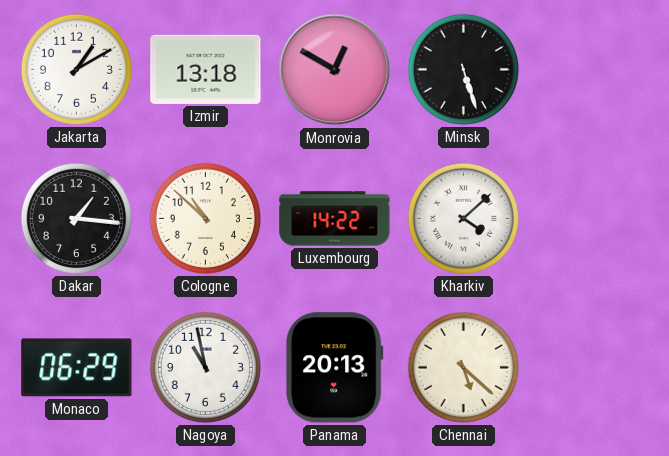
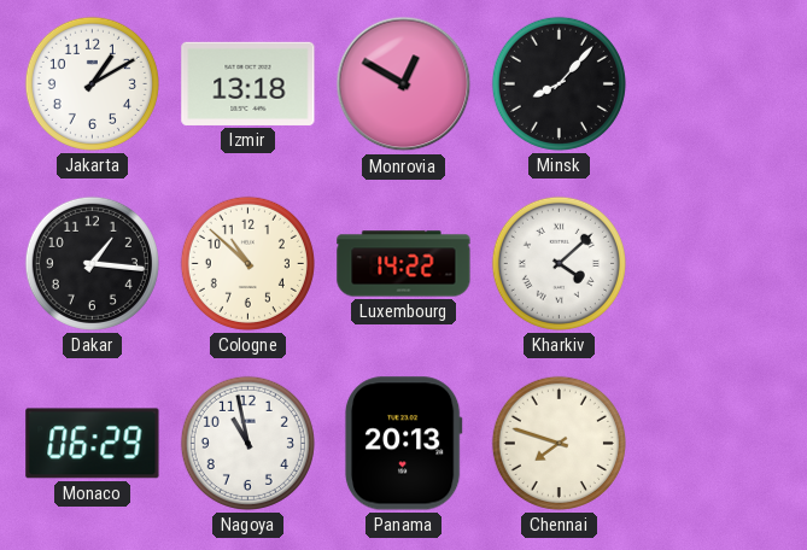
Minsk: 5:27 -> 8:07 (559, 83)
Chennai: 5:22 -> 7:48 (559, 443)
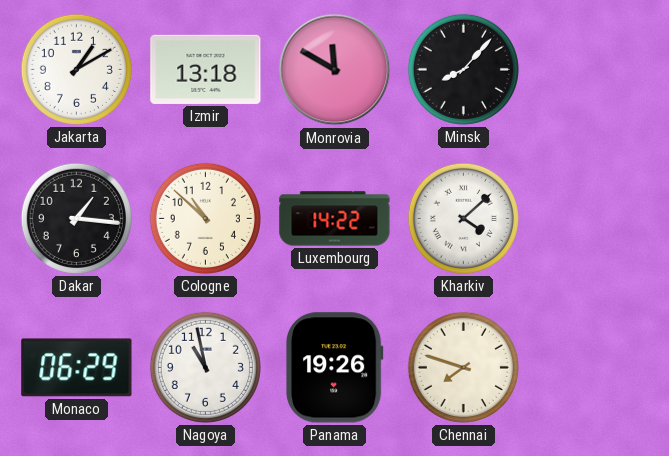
Monrovia: 12:50 -> 11:50 (335, 70)
Panama: 20:13 -> 19:26 (334, 368)
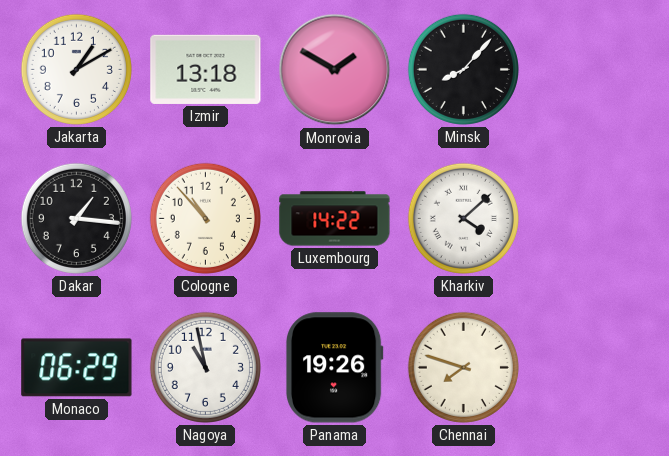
Monrovia: 11:50 -> 1:50 (335, 70)
Cologne: 10:52 -> 10:53 (205, 218)
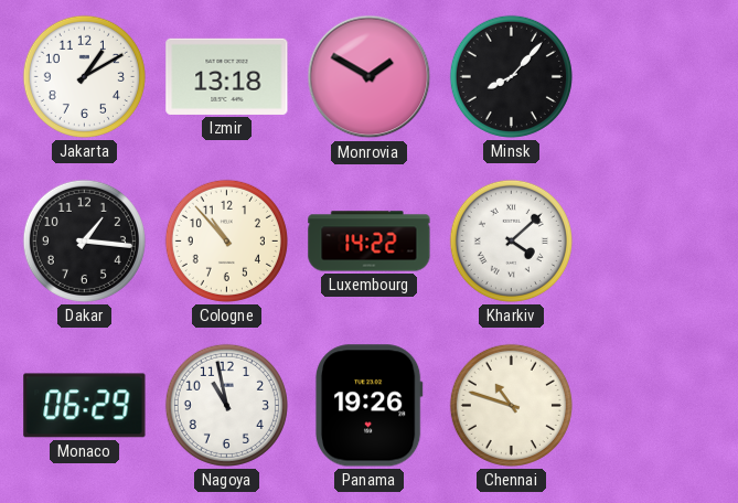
Chennai: 7:48 -> 10:48 (511, 405)
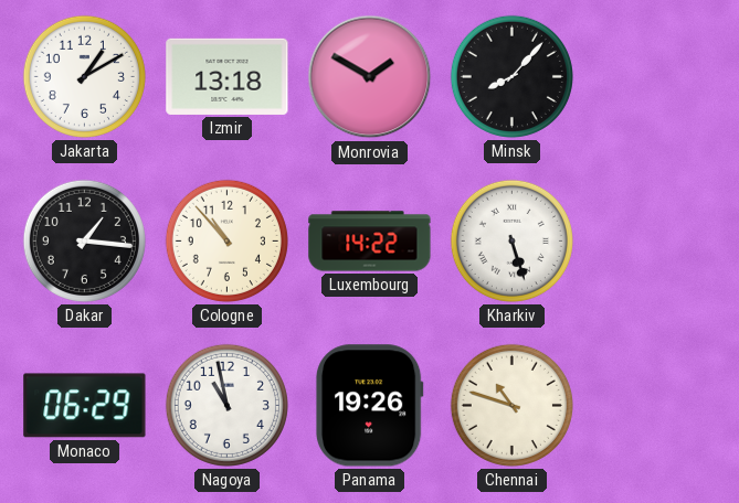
Kharkiv: 4:08 -> 5:27 (511, 240)
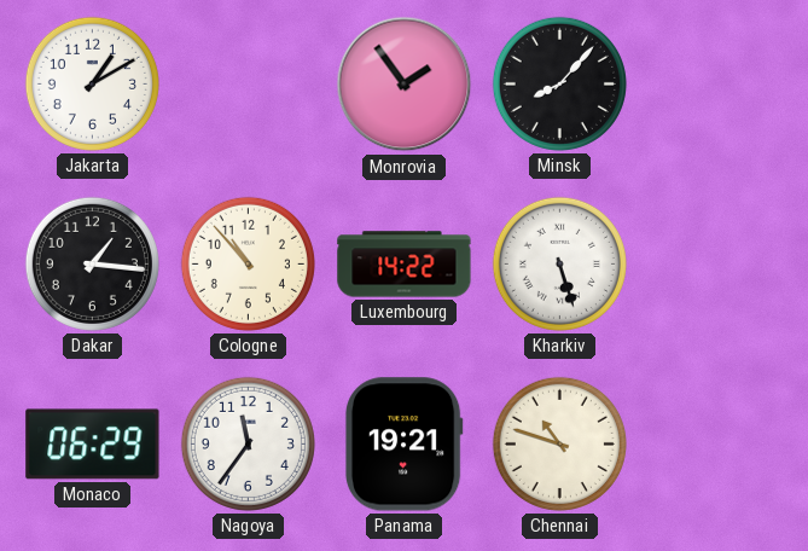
Izmir: 13:18 -> none (228, 76)
Monrovia: 1:50 -> 1:54 (405, 85)
Nagoya: 10:58 -> 11:36 (248, 443)
Panama: 19:26 -> 19:21 (403, 445)
